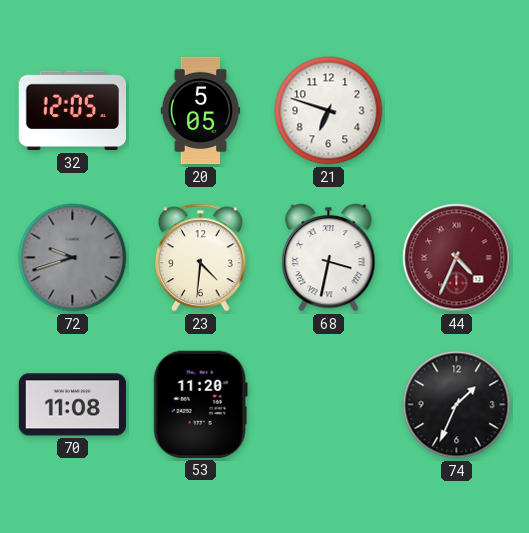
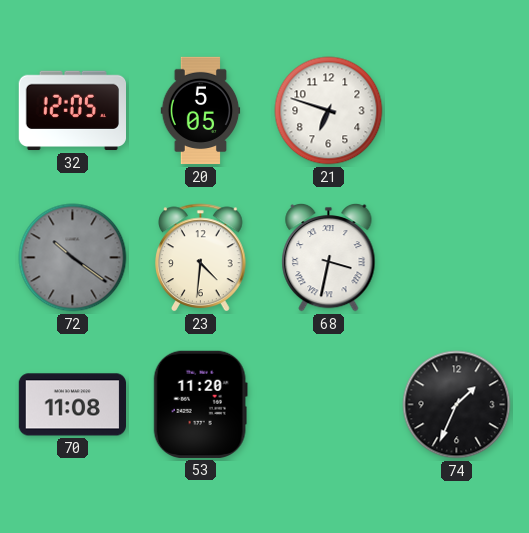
72: 9:42 -> 10:21 (73, 258)
44: 4:34 -> none (457, 258)
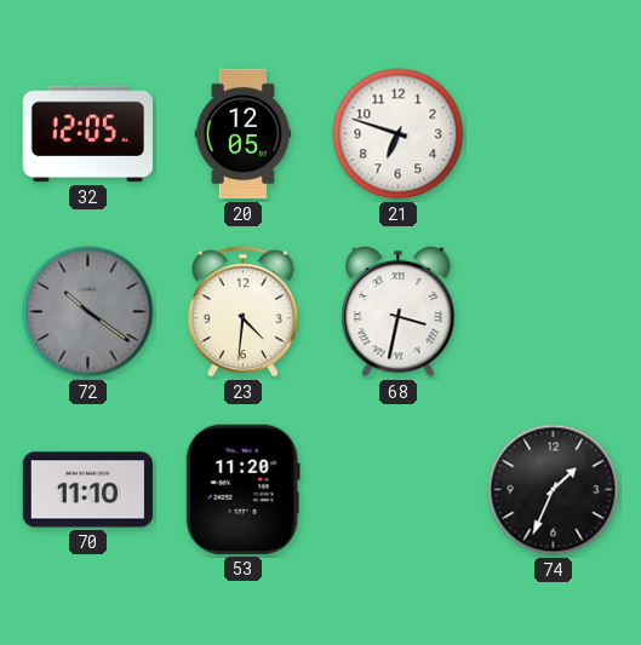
20: 5:05 -> 12:05 (244, 134)
70: 11:08 -> 11:10 (87, 490)
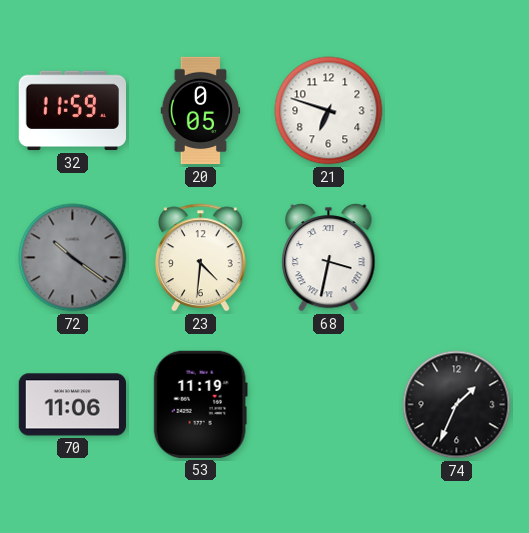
32: 12:05 -> 11:59 (72, 111)
20: 12:05 -> 0:05 (201, 111)
70: 11:10 -> 11:06 (72, 405)
53: 11:20 -> 11:19 (200, 404)
